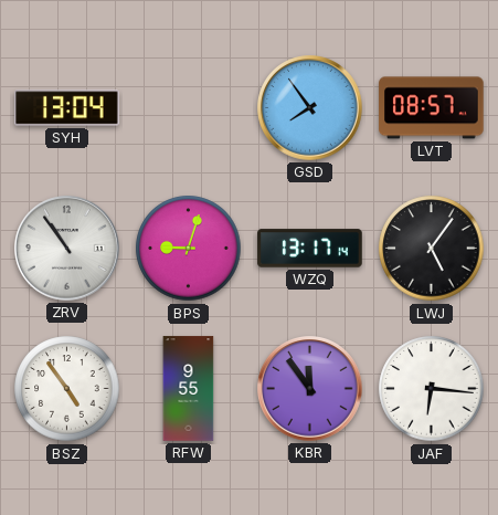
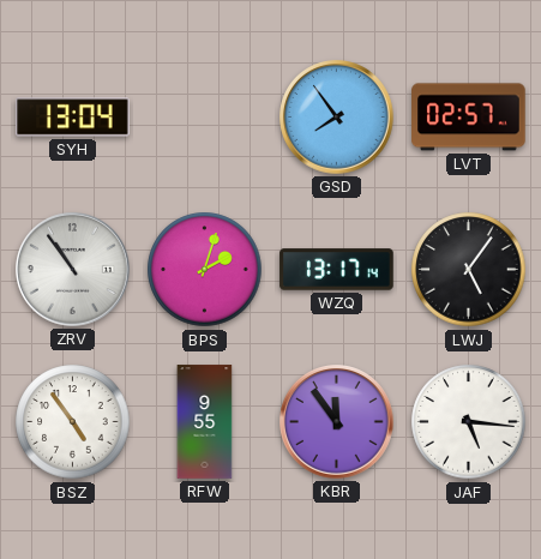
LVT: 08:57 -> 02:57 (469, 118)
BPS: 9:03 -> 2:03 (205, 270)
JAF: 6:16 -> 5:16 (469, 422)
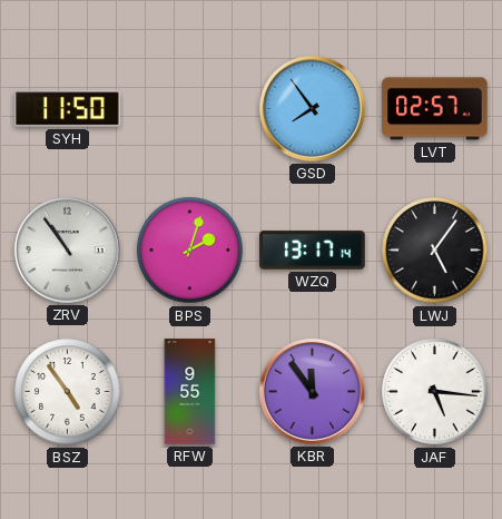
SYH: 13:04 -> 11:50 (68, 109)
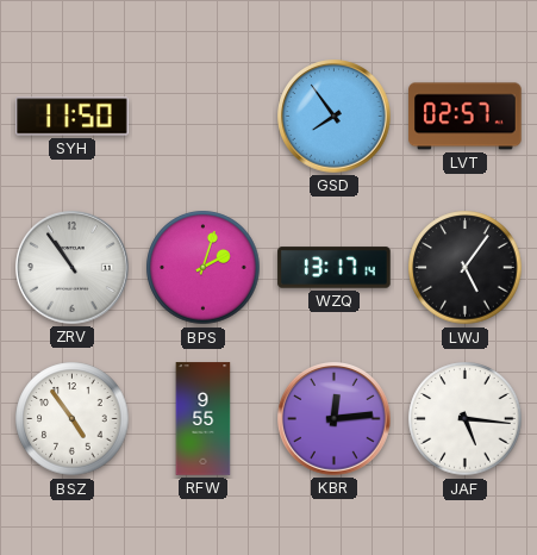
KBR: 11:54 -> 12:14 (335, 419)
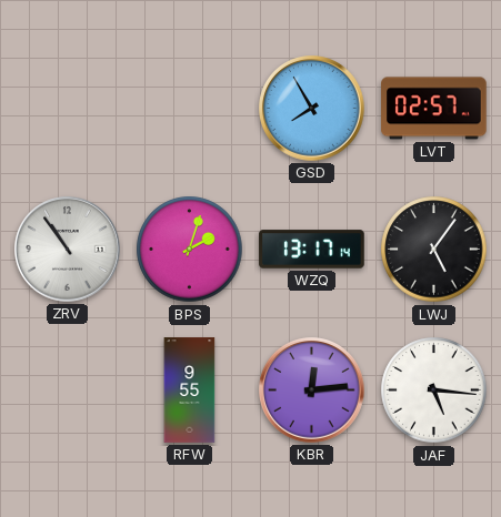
SYH: 11:50 -> none (73, 117)
GSD: 7:54 -> 7:55 (312, 109)
BSZ: 4:54 -> none (73, 419)
